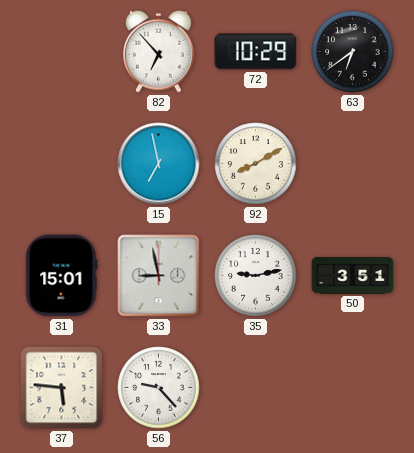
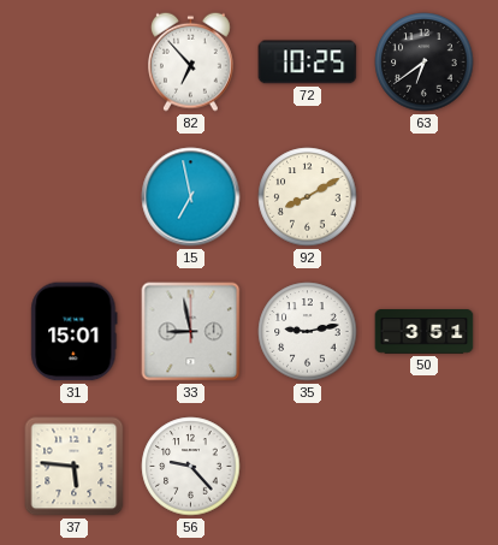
72: 10:29 -> 10:25 (308, 63)
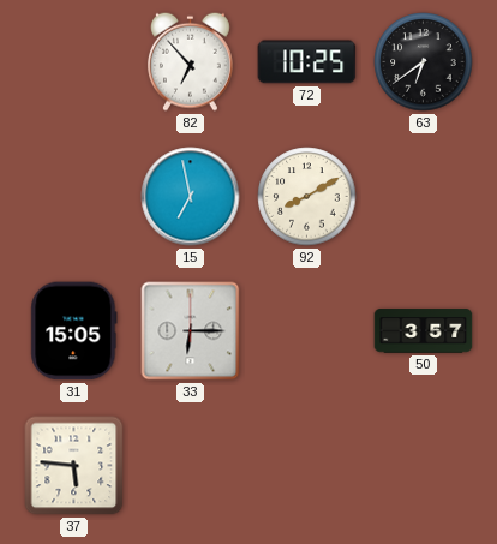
31: 15:01 -> 15:05 (74, 331)
33: 8:58 -> 6:15 (191, 331)
35: 9:13 -> none (308, 332)
50: 3:51 -> 3:57 (424, 331)
56: 9:23 -> none (191, 467)
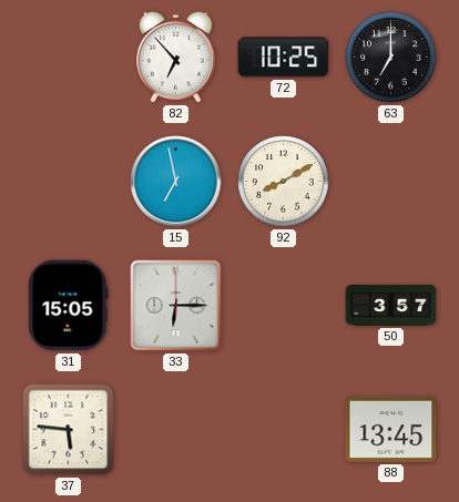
63: 6:39 -> 7:00 (391, 58)
88: none -> 13:45 (391, 429)
